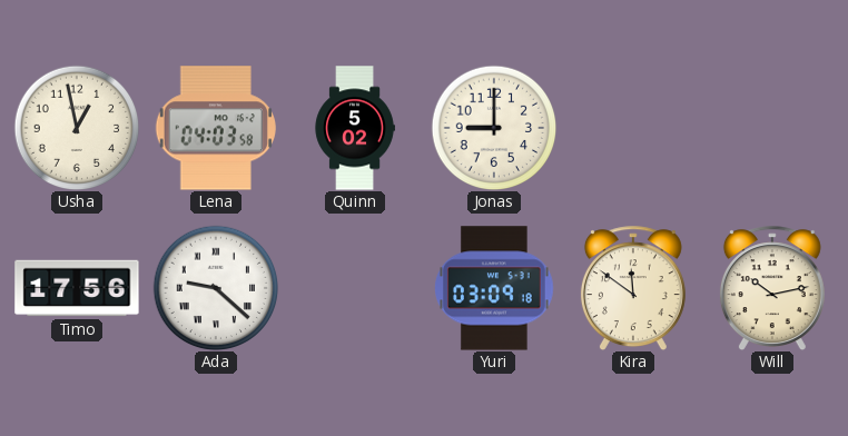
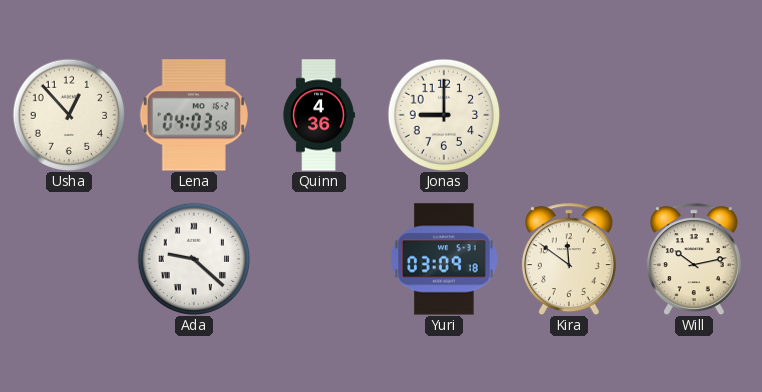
Usha: 12:58 -> 12:53 (69, 115)
Quinn: 5:02 -> 4:36 (319, 115)
Timo: 17:56 -> none (77, 288)
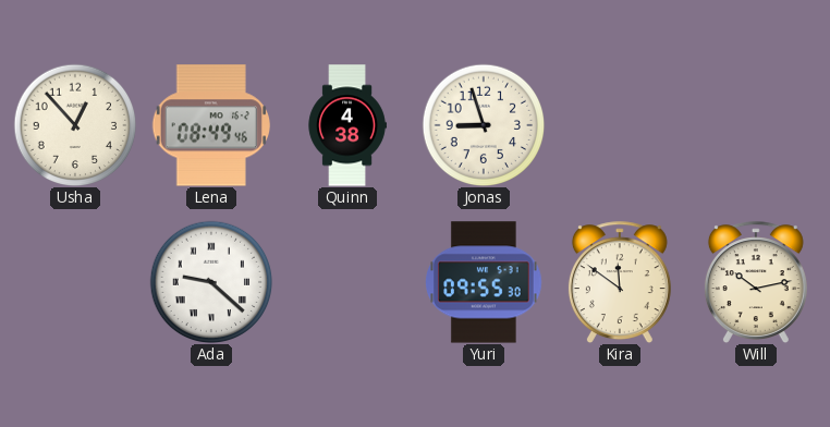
Lena: 04:03 -> 08:49 (210, 125)
Quinn: 4:36 -> 4:38 (347, 125)
Jonas: 9:00 -> 8:57 (484, 125)
Yuri: 03:09 -> 09:55 (485, 282)
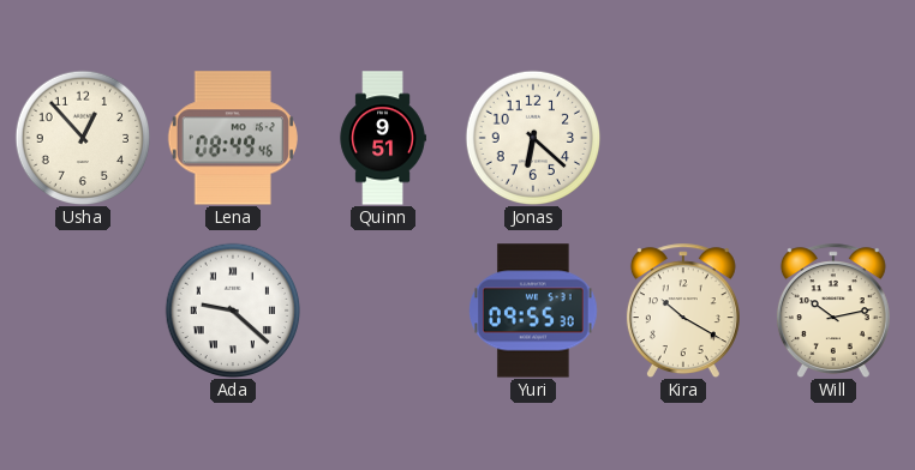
Quinn: 4:38 -> 9:51 (383, 138)
Jonas: 8:57 -> 6:22 (533, 138)
Kira: 11:51 -> 10:20 (683, 311)
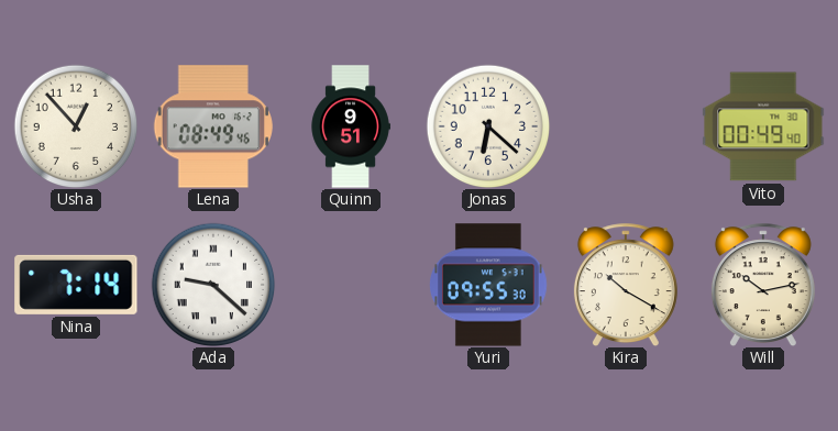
Vito: none -> 00:49 (763, 126)
Nina: none -> 7:14 (76, 285)
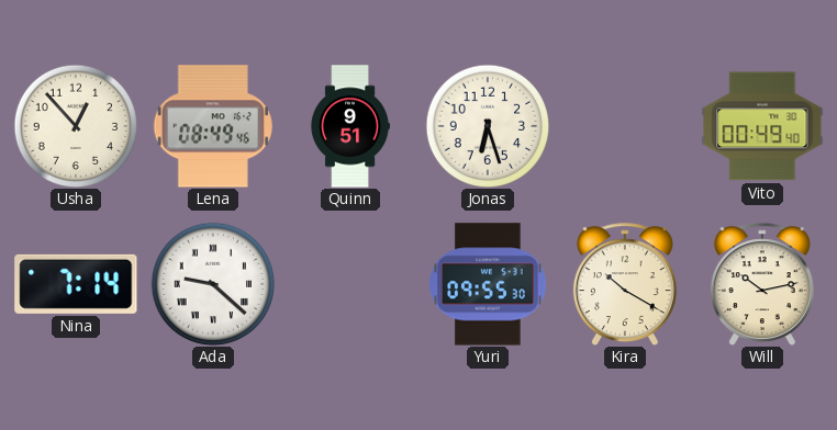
Jonas: 6:22 -> 6:27 (488, 126)
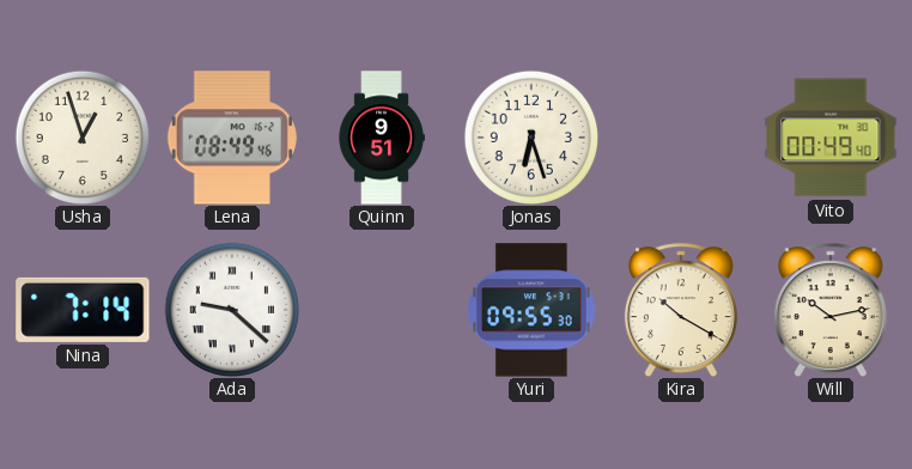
Usha: 12:53 -> 12:57 (83, 138)
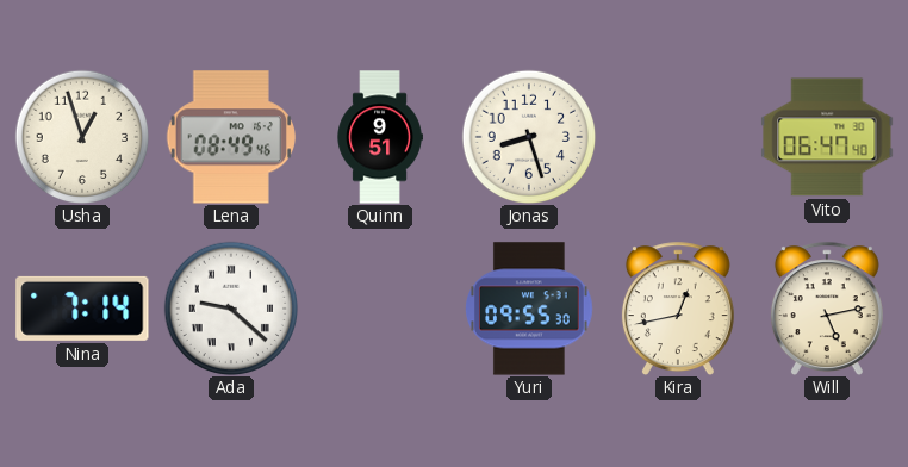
Jonas: 6:27 -> 8:27 (529, 137)
Vito: 00:49 -> 06:47 (827, 137)
Kira: 10:20 -> 12:43 (678, 309)
Will: 10:13 -> 5:13 (827, 309)
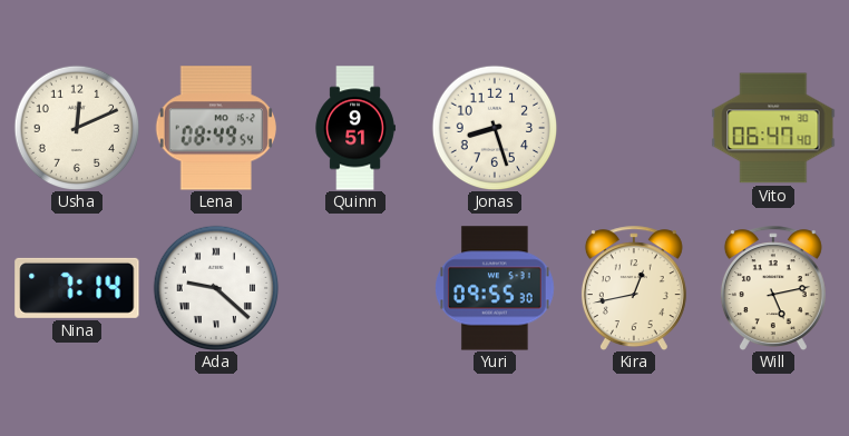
Usha: 12:57 -> 12:11 (77, 128)
Lena: 08:49:46 -> 08:49:54 (215, 128)
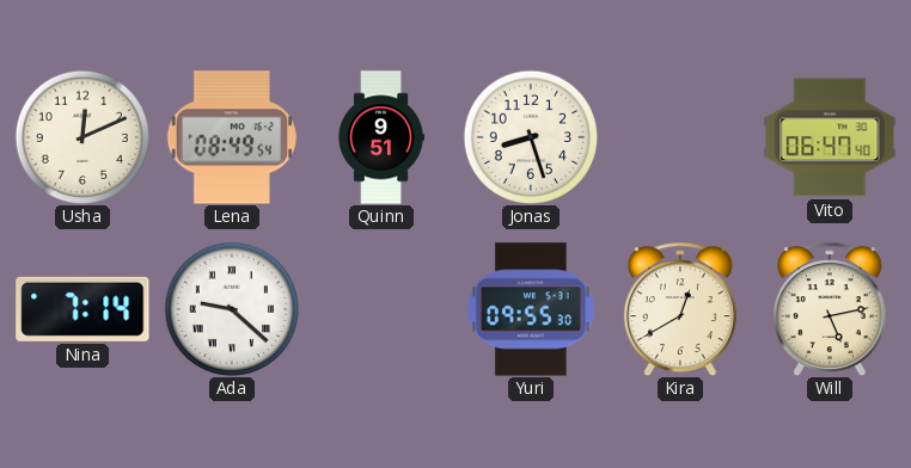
Kira: 12:43 -> 12:40 (680, 309)
